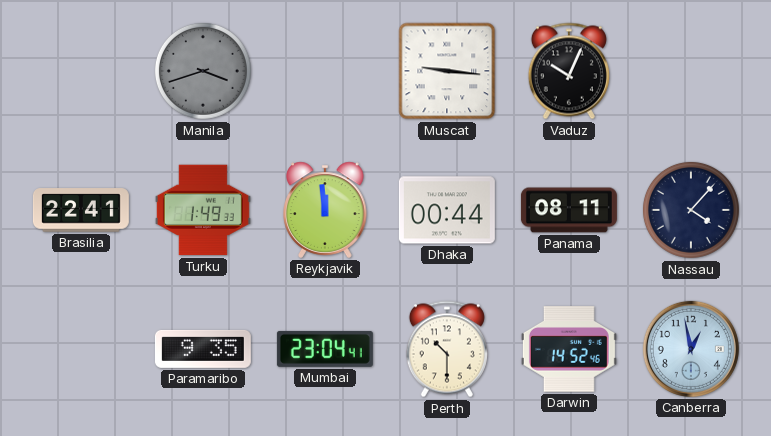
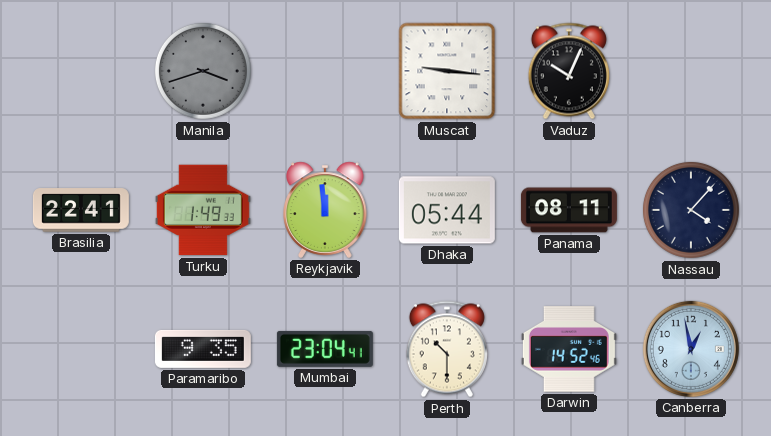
Dhaka: 00:44 -> 05:44 (447, 210)
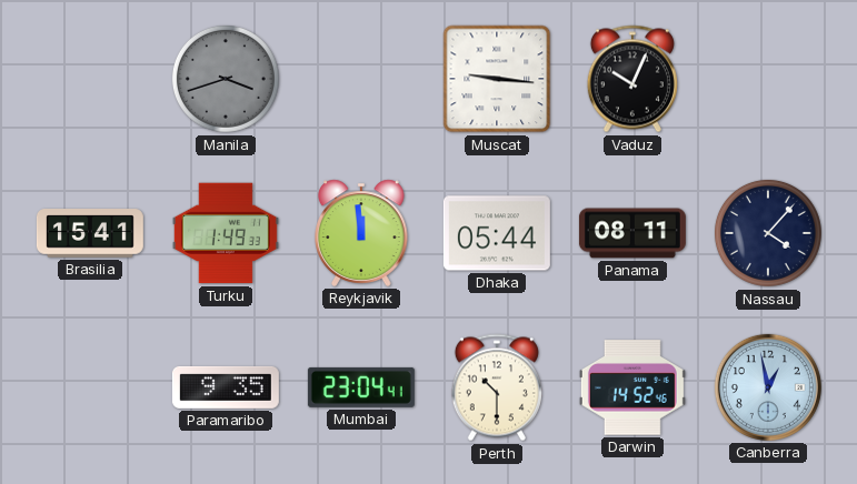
Brasilia: 22:41 -> 15:41 (90, 233)
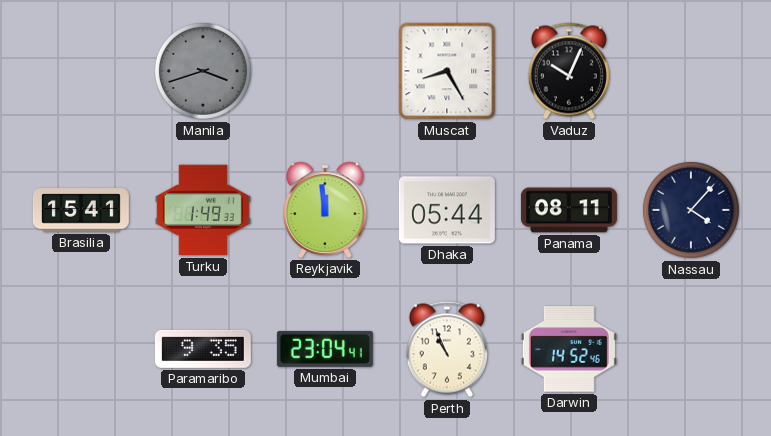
Muscat: 9:16 -> 8:25 (447, 71)
Perth: 10:30 -> 10:56 (447, 349)
Canberra: 12:58 -> none (768, 387)
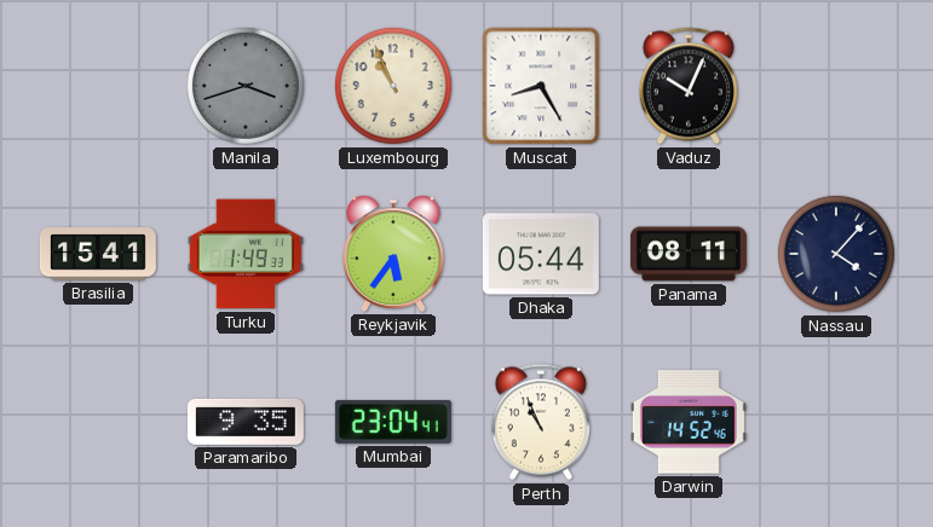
Luxembourg: none -> 10:56 (393, 86)
Reykjavik: 11:59 -> 5:36 (394, 254)
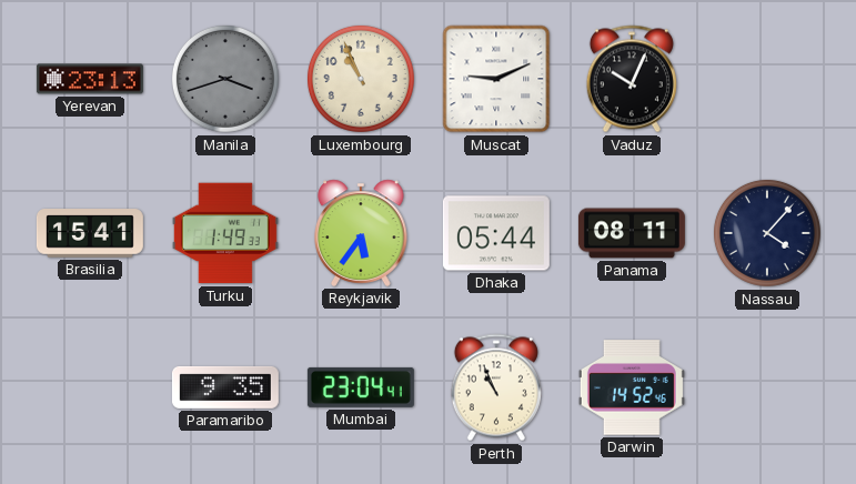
Yerevan: none -> 23:13 (90, 79)
Muscat: 8:25 -> 9:11 (496, 79)
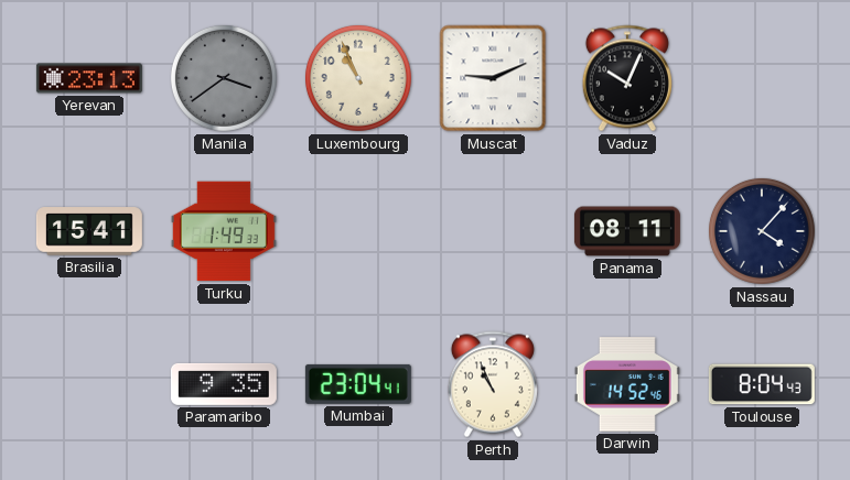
Manila: 3:42 -> 3:39 (224, 78)
Reykjavik: 5:36 -> none (362, 233)
Dhaka: 05:44 -> none (496, 233)
Toulouse: none -> 8:04 (762, 384)
